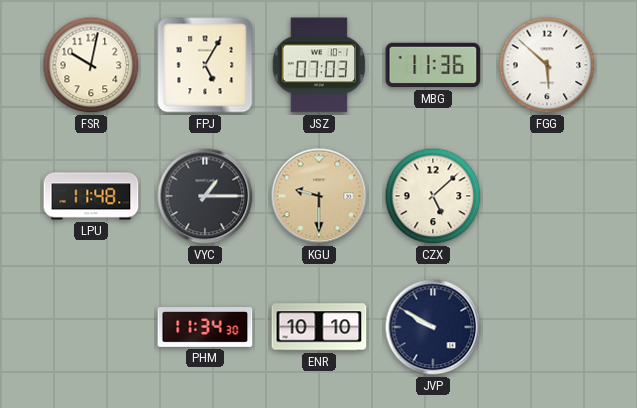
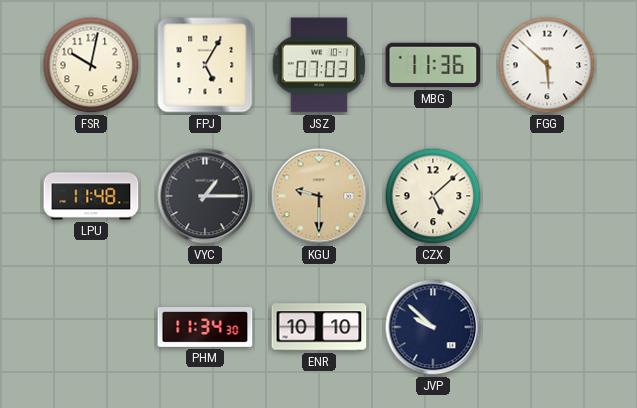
JVP: 9:50 -> 9:52 (433, 327)
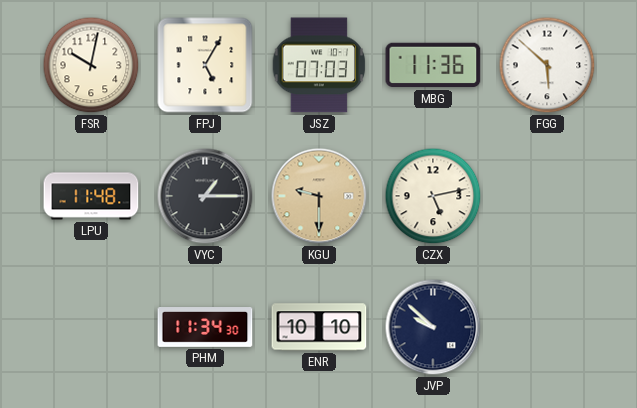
CZX: 5:08 -> 5:13 (433, 196)
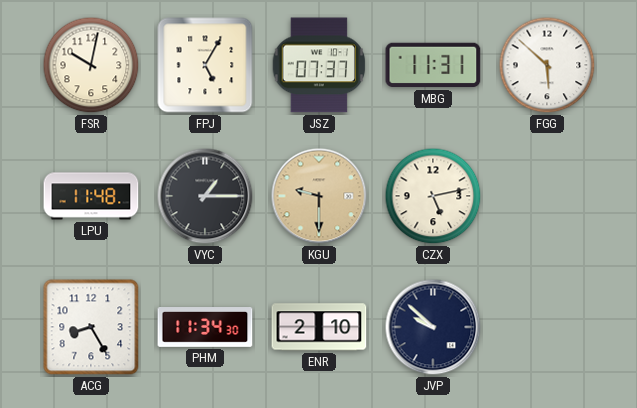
JSZ: 07:03 -> 07:37 (319, 65)
MBG: 11:36 -> 11:31 (433, 65)
ACG: none -> 8:25 (91, 327)
ENR: 10:10 -> 2:10 (319, 327)
